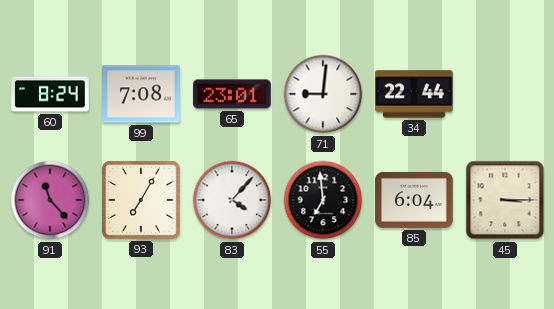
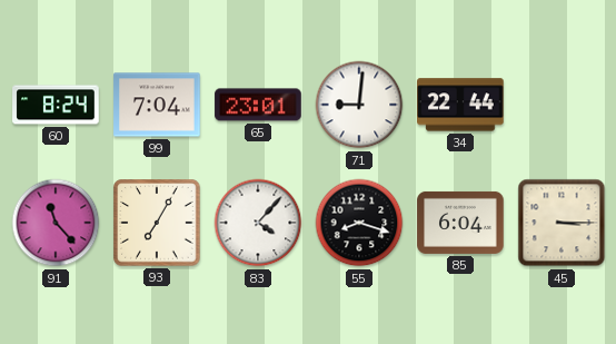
99: 7:08 -> 7:04 (157, 105)
55: 6:59 -> 8:18 (359, 223)
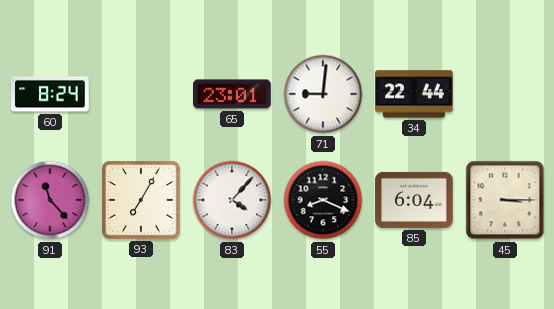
99: 7:04 -> none (157, 105)
55: 8:18 -> 8:19 (323, 200)
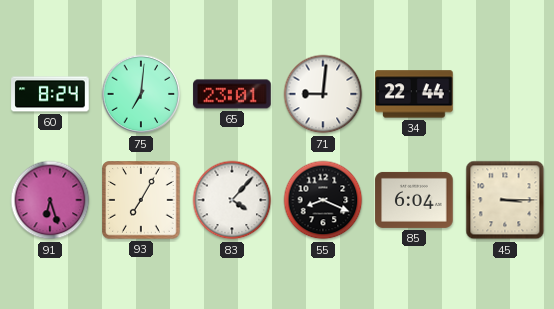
75: none -> 7:01 (141, 94)
91: 11:23 -> 6:27 (50, 200)
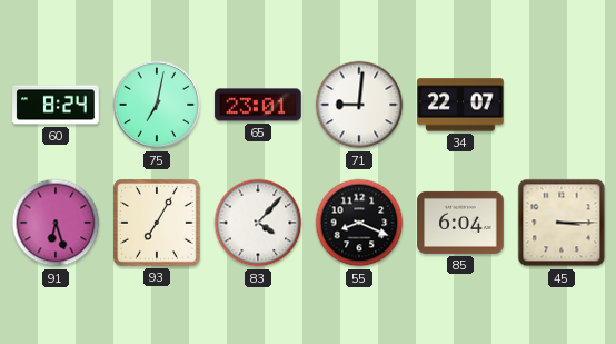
75: 7:01 -> 7:02 (157, 105)
34: 22:44 -> 22:07 (460, 105)
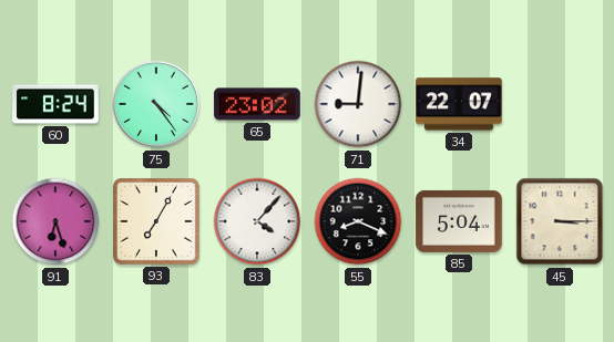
75: 7:02 -> 4:24 (156, 104)
65: 23:01 -> 23:02 (257, 104)
85: 6:04 -> 5:04 (459, 221)
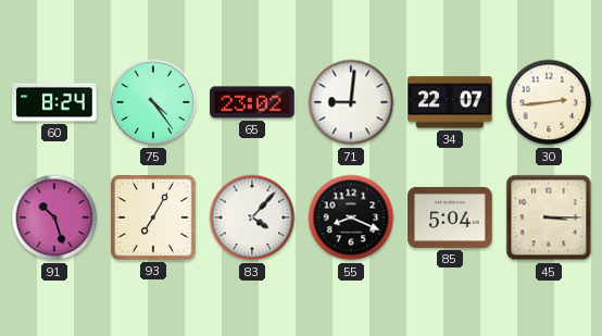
30: none -> 2:44 (549, 102)
91: 6:27 -> 10:27 (54, 217)
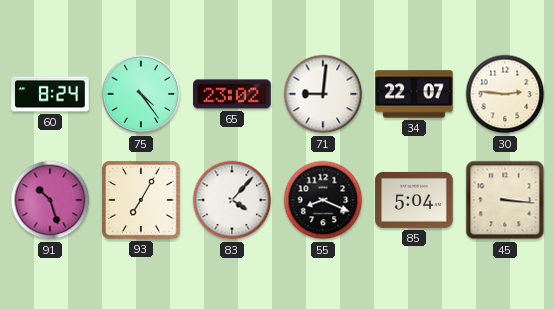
30: 2:44 -> 2:46 (505, 94)
45: 3:15 -> 3:16 (505, 200)
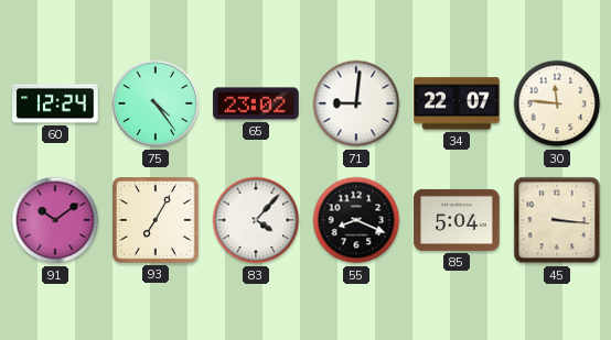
60: 8:24 -> 12:24 (55, 103)
30: 2:46 -> 11:46 (557, 103)
91: 10:27 -> 10:09 (55, 220)
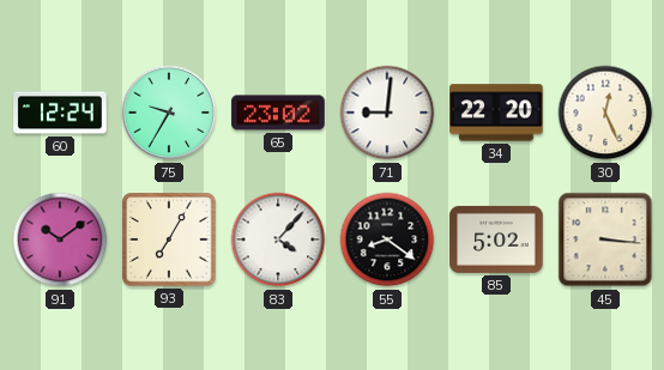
75: 4:24 -> 9:35 (169, 113)
34: 22:07 -> 22:20 (496, 113)
30: 11:46 -> 12:26 (605, 113)
55: 8:19 -> 8:21 (387, 239)
85: 5:04 -> 5:02 (496, 239)
